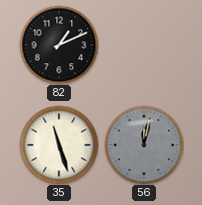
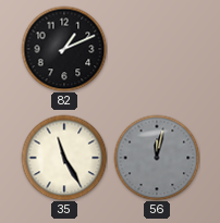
35: 11:27 -> 11:25 (64, 158)
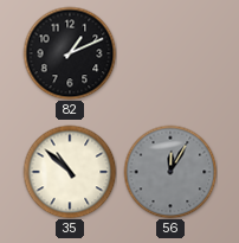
35: 11:25 -> 10:52 (70, 172)
56: 12:02 -> 12:05 (170, 172)
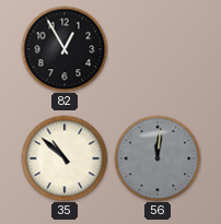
82: 1:11 -> 12:55 (65, 49)
56: 12:05 -> 12:01 (158, 158)
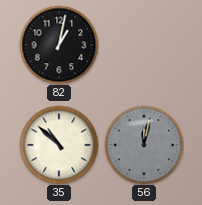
82: 12:55 -> 1:02 (59, 45)
56: 12:01 -> 12:02 (144, 145)
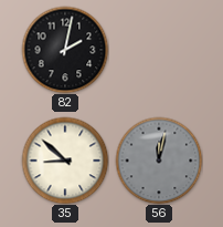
82: 1:02 -> 2:02 (65, 50)
35: 10:52 -> 8:52 (65, 161)
